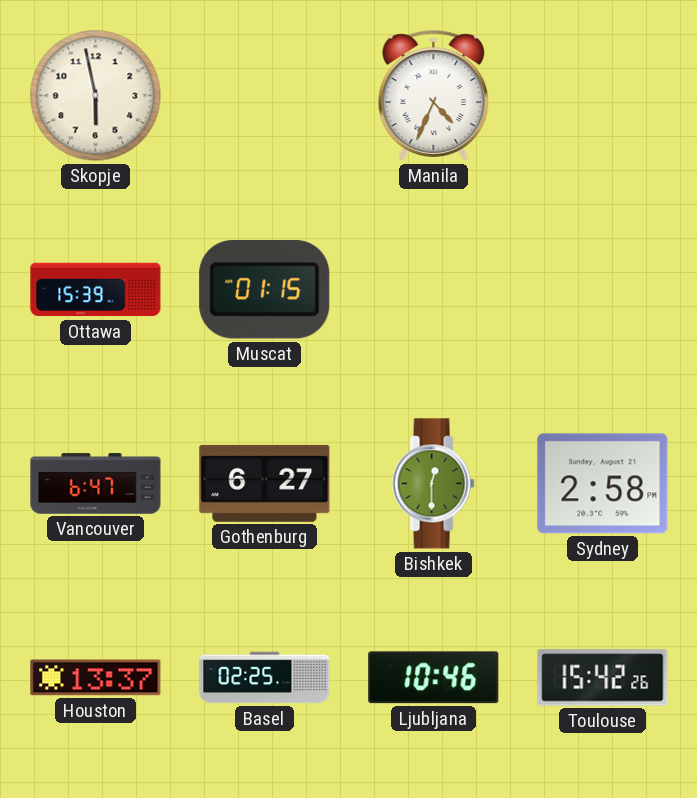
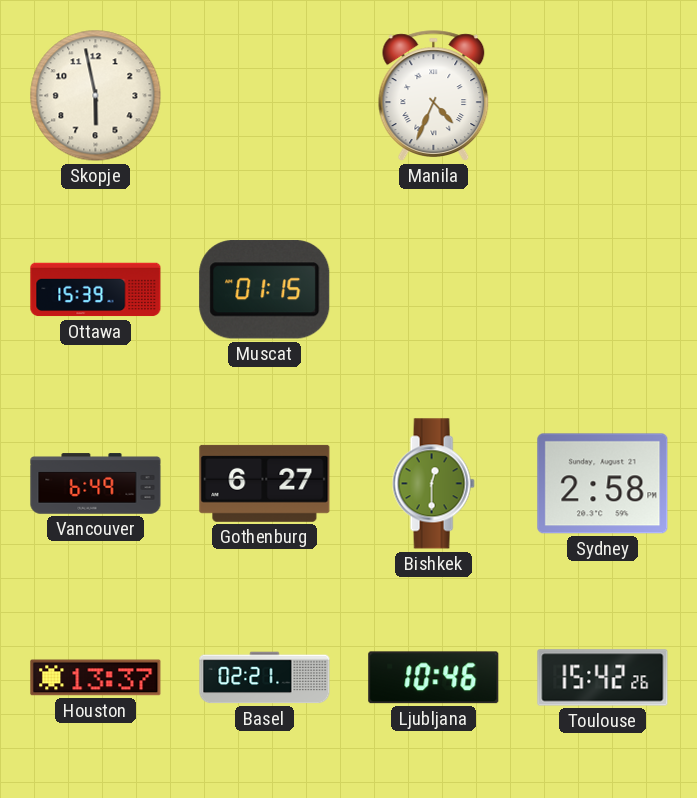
Vancouver: 6:47 -> 6:49 (96, 484)
Basel: 02:25 -> 02:21 (265, 678)
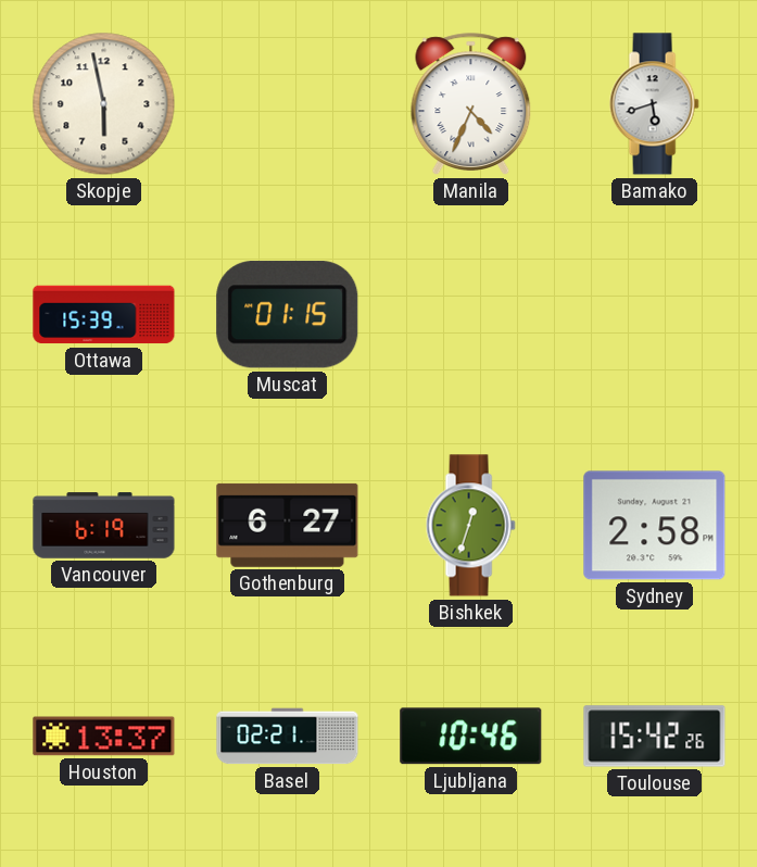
Bamako: none -> 5:42 (654, 104)
Vancouver: 6:49 -> 6:19 (104, 526)
Bishkek: 12:30 -> 12:33 (470, 526)
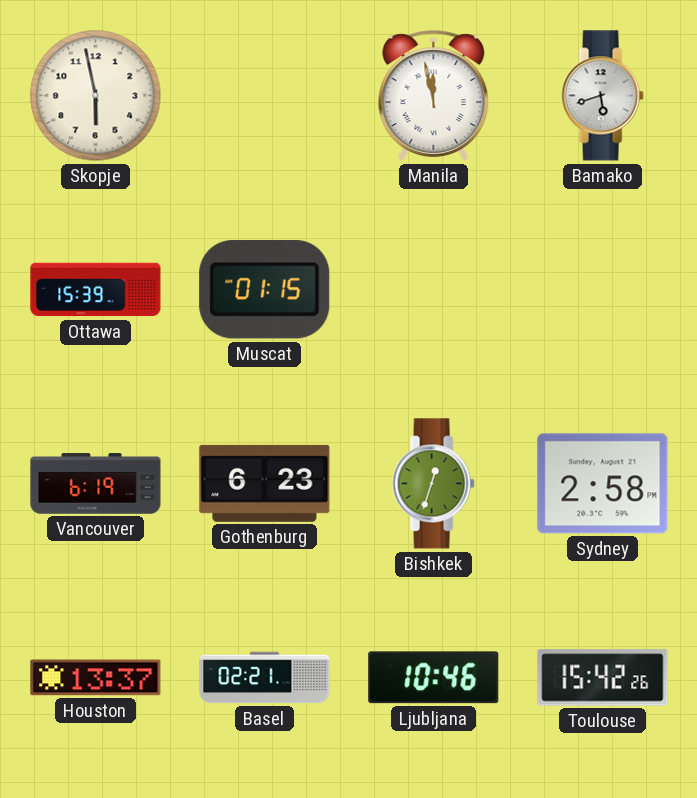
Manila: 4:34 -> 11:58 (434, 96)
Gothenburg: 6:27 -> 6:23 (265, 483)
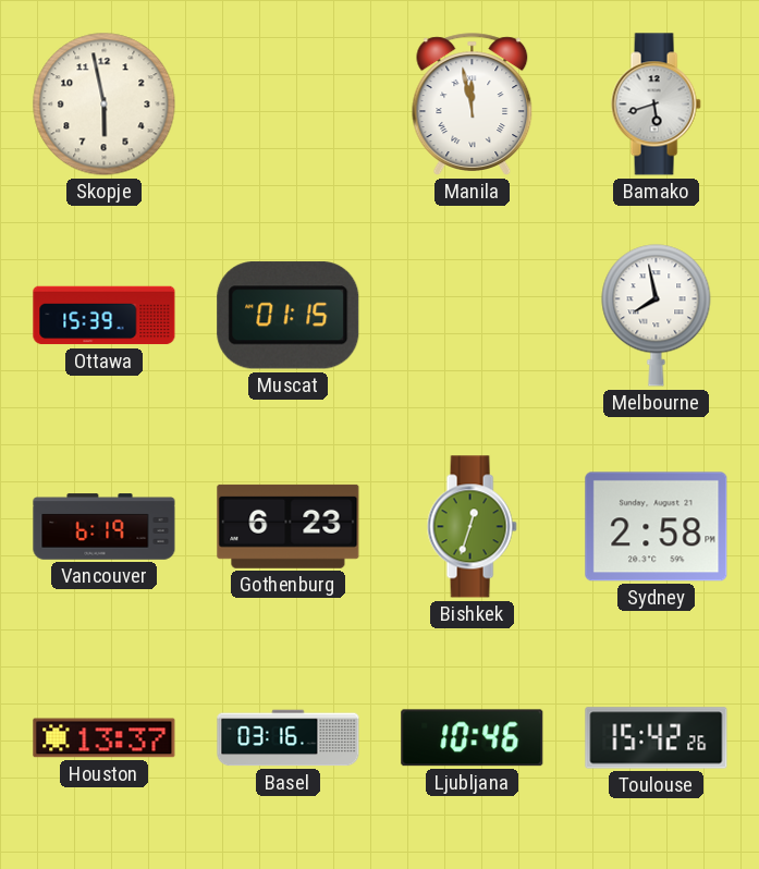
Melbourne: none -> 7:58 (657, 316)
Basel: 02:21 -> 03:16 (289, 738)
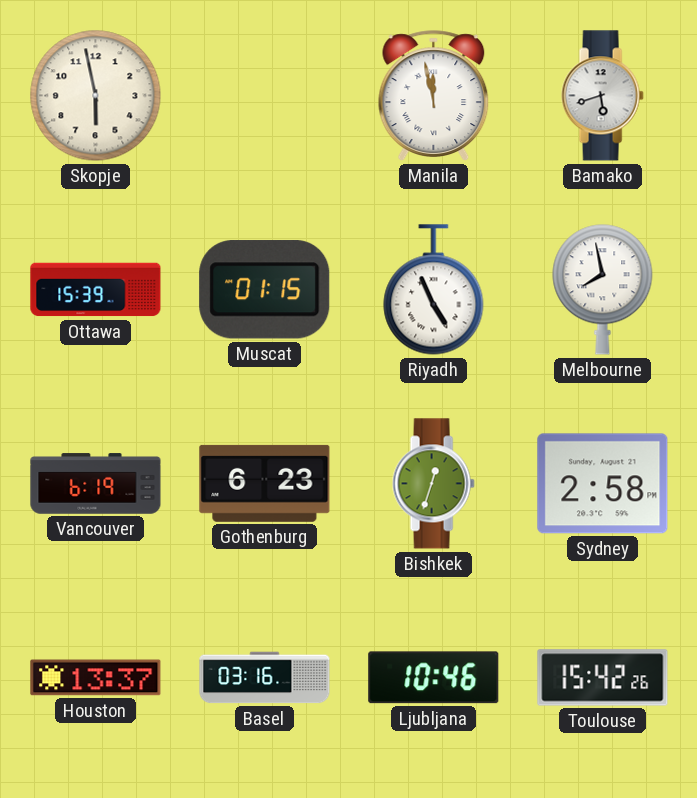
Riyadh: none -> 4:56 (434, 290)
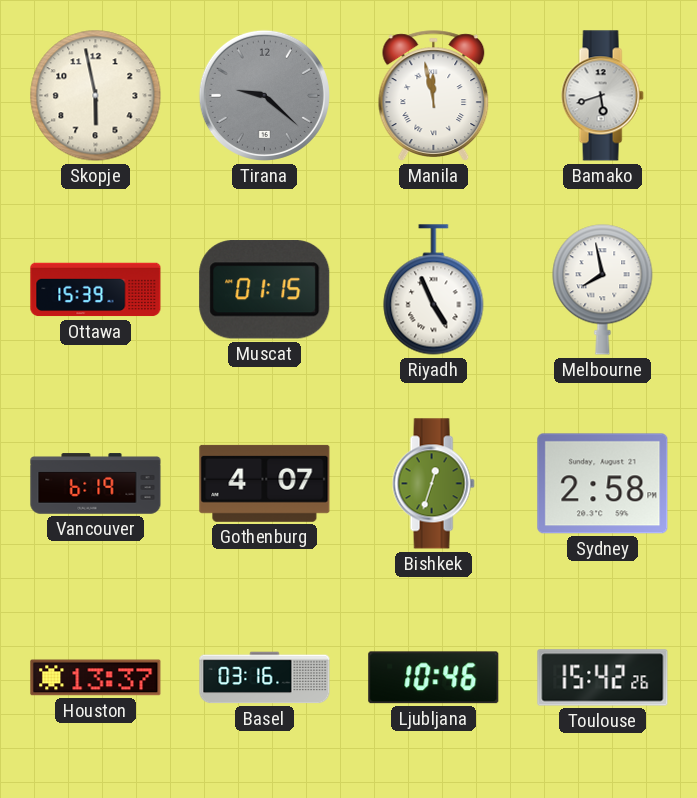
Tirana: none -> 9:22 (264, 95)
Gothenburg: 6:23 -> 4:07 (265, 483)
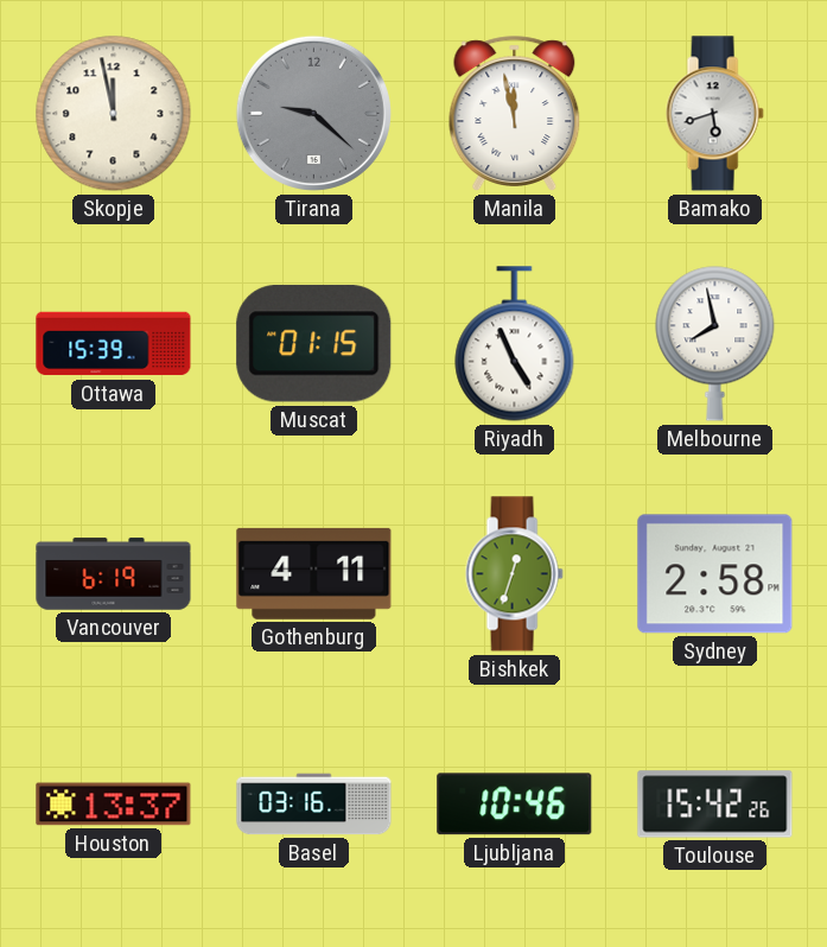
Skopje: 5:58 -> 11:58 (114, 114)
Gothenburg: 4:07 -> 4:11 (314, 573)
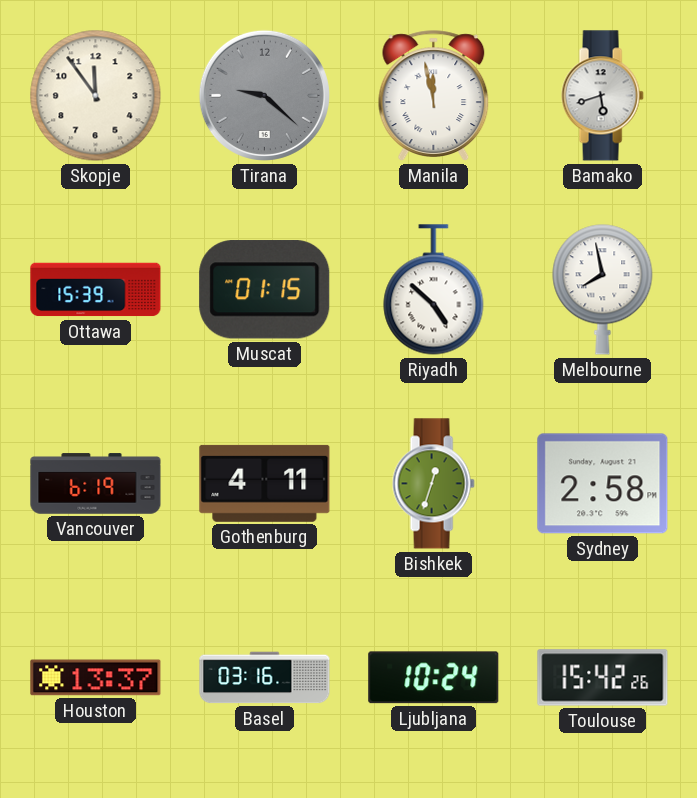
Skopje: 11:58 -> 11:54 (96, 96)
Riyadh: 4:56 -> 4:52 (434, 290)
Ljubljana: 10:46 -> 10:24 (434, 678)
